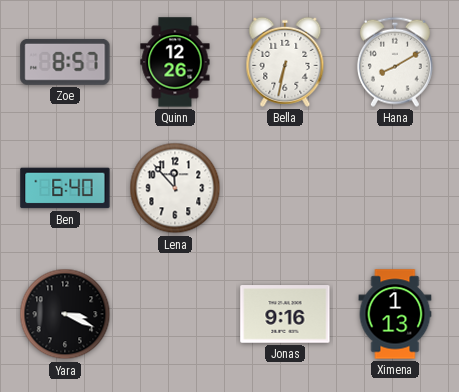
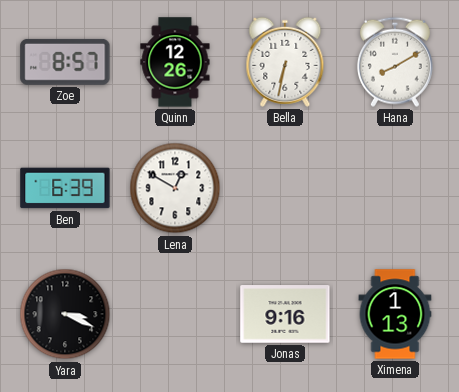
Ben: 6:40 -> 6:39 (65, 188)
Lena: 11:53 -> 12:50 (175, 188)
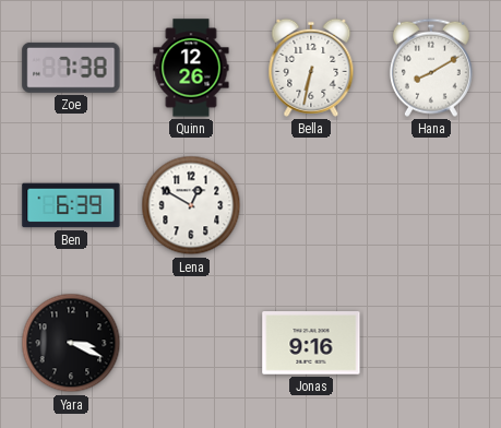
Zoe: 8:57 -> 7:38 (71, 68)
Ximena: 1:13 -> none (395, 314)
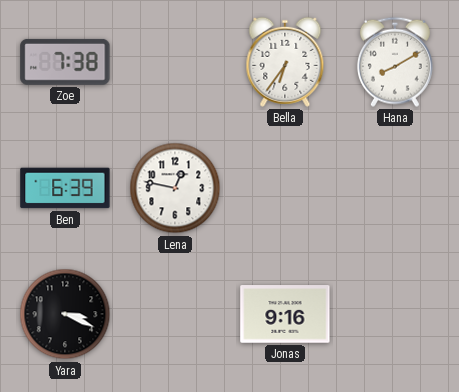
Quinn: 12:26 -> none (191, 68)
Bella: 6:32 -> 6:36 (285, 62)
Lena: 12:50 -> 12:47 (175, 188)
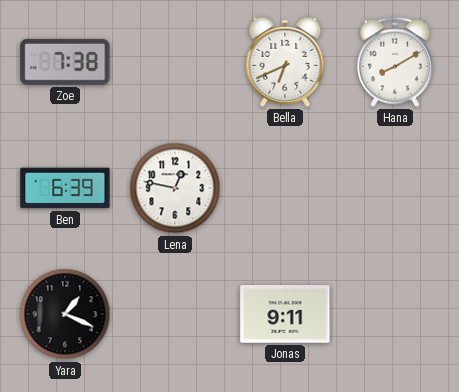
Bella: 6:36 -> 6:41 (285, 62)
Yara: 3:19 -> 1:19 (65, 314)
Jonas: 9:16 -> 9:11 (285, 314)
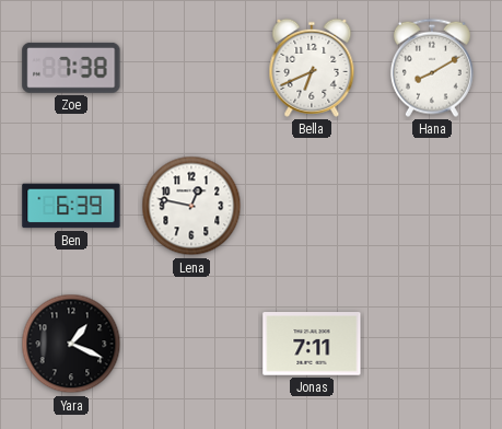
Jonas: 9:11 -> 7:11 (312, 344)
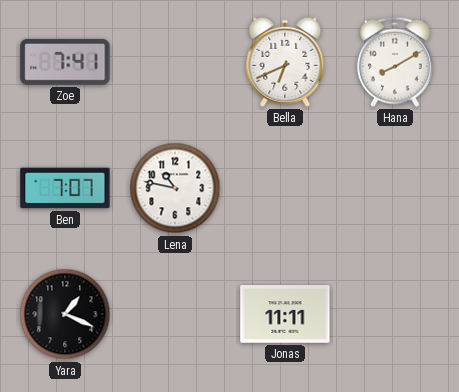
Zoe: 7:38 -> 7:41 (65, 62)
Ben: 6:39 -> 7:07 (65, 188)
Lena: 12:47 -> 10:47 (175, 188)
Jonas: 7:11 -> 11:11 (285, 314)
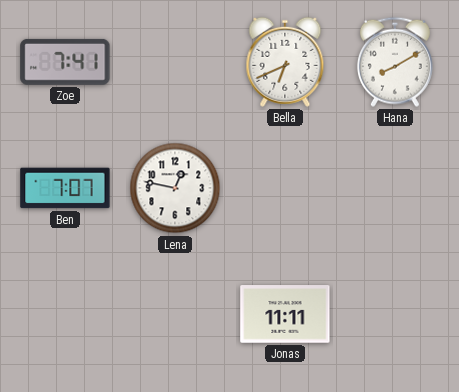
Lena: 10:47 -> 12:47 (175, 188)
Yara: 1:19 -> none (65, 314)
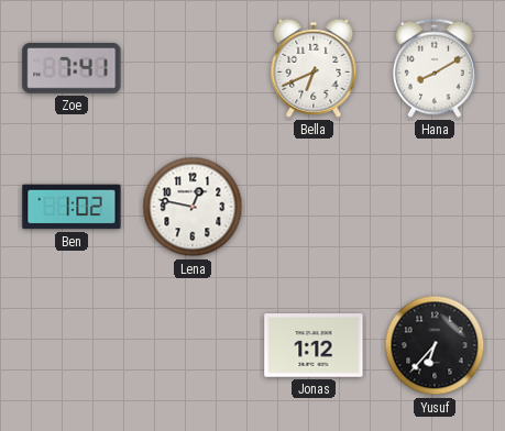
Ben: 7:07 -> 1:02 (72, 207)
Jonas: 11:11 -> 1:12 (314, 345)
Yusuf: none -> 6:37 (435, 345)
